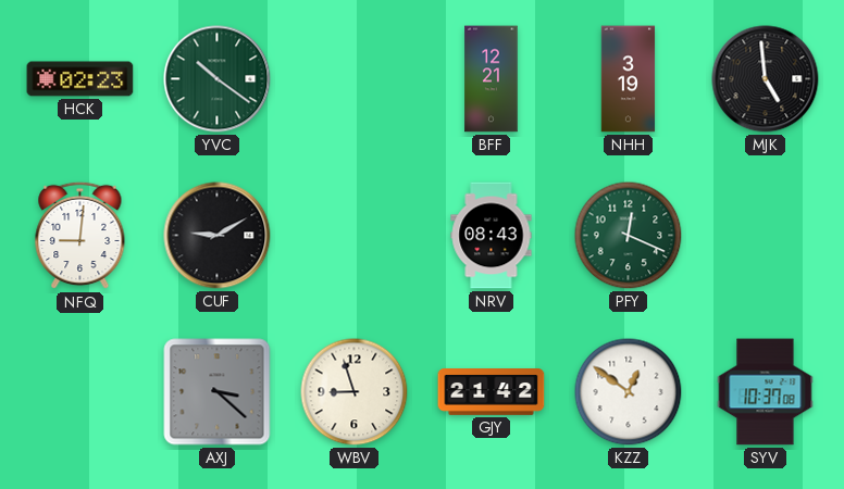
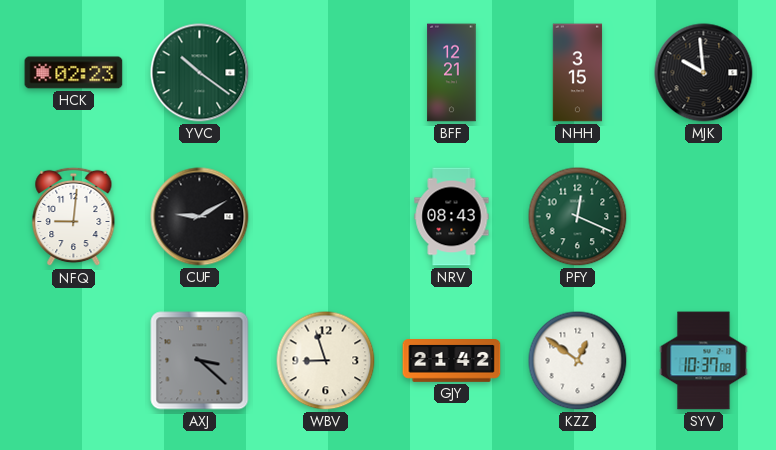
NHH: 3:19 -> 3:15 (578, 73)
MJK: 4:59 -> 9:59 (704, 73)
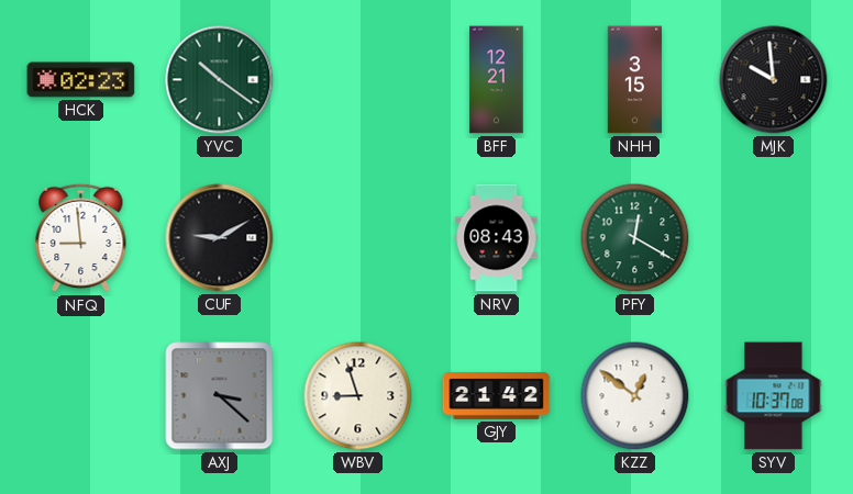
NFQ: 9:01 -> 8:59 (81, 238)
PFY: 12:19 -> 12:20 (635, 238)
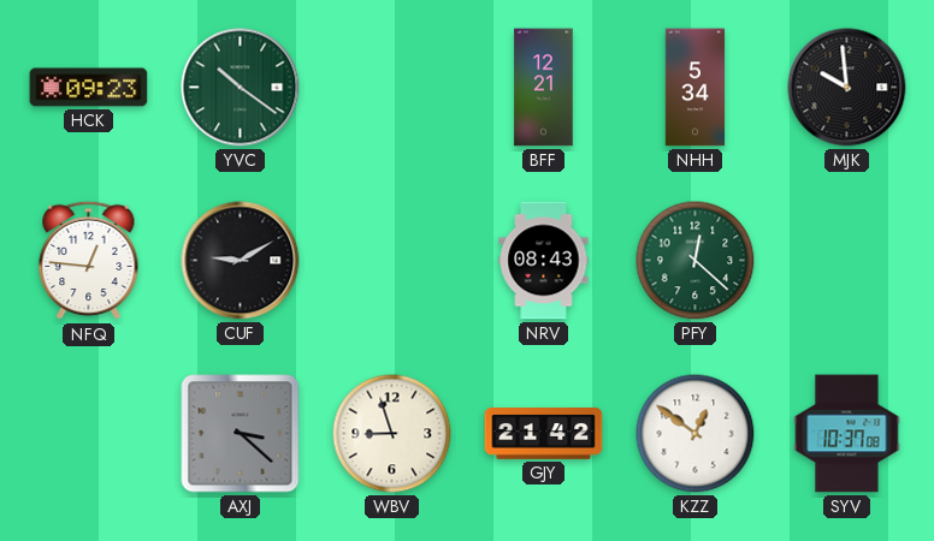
HCK: 02:23 -> 09:23 (89, 88)
NHH: 3:15 -> 5:34 (696, 88)
NFQ: 8:59 -> 12:46 (89, 261)
PFY: 12:20 -> 12:22 (696, 261)
